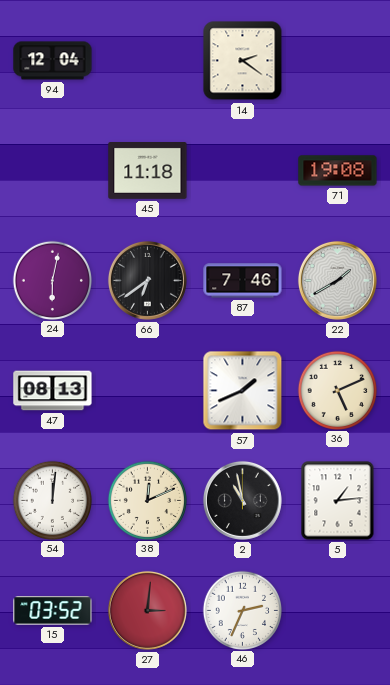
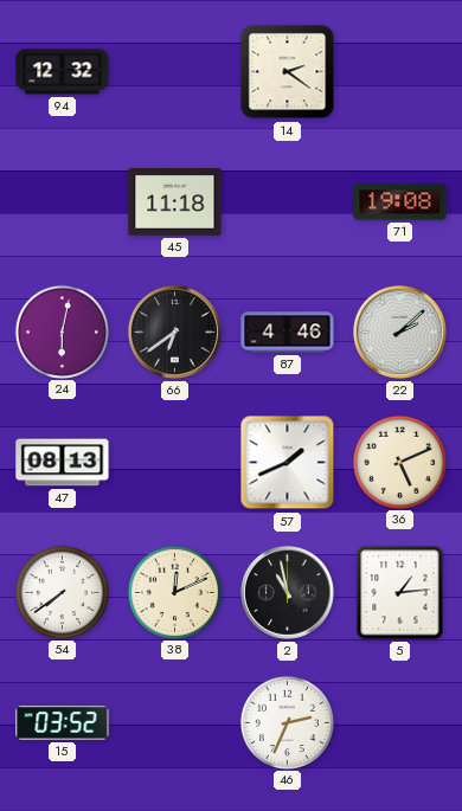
94: 12:04 -> 12:32 (63, 72)
87: 7:46 -> 4:46 (288, 333)
22: 1:40 -> 2:08 (399, 332)
54: 12:01 -> 7:39 (62, 592)
27: 3:01 -> none (147, 610)
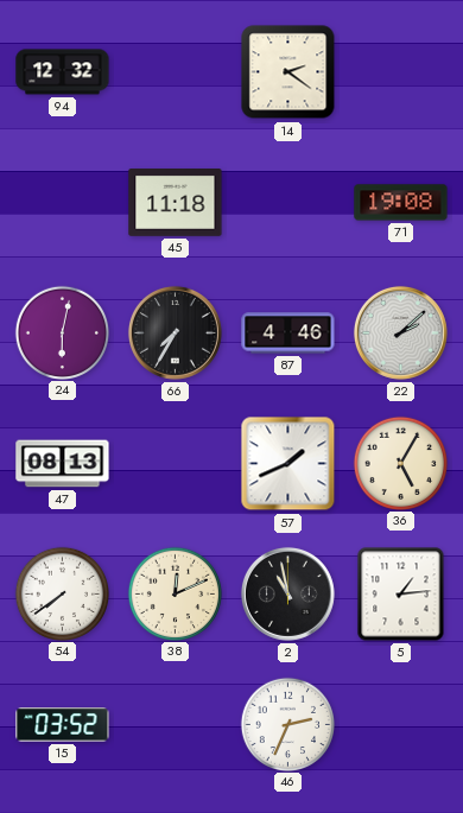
66: 6:39 -> 7:35 (175, 332)
36: 5:11 -> 5:05 (400, 463)
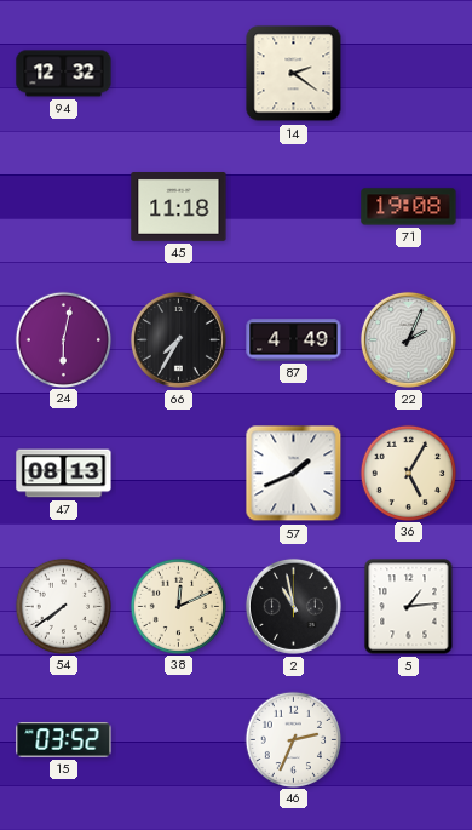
87: 4:46 -> 4:49 (294, 340)
22: 2:08 -> 2:04 (408, 339)
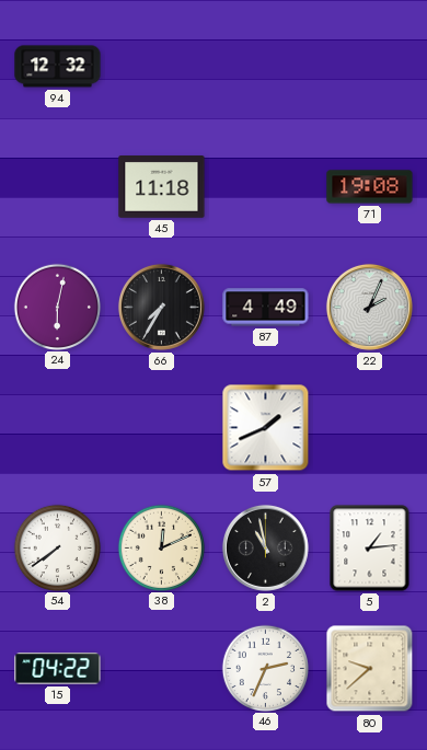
14: 2:21 -> none (294, 74)
47: 08:13 -> none (64, 474)
36: 5:05 -> none (408, 473)
15: 03:52 -> 04:22 (58, 669)
80: none -> 9:38 (370, 669)
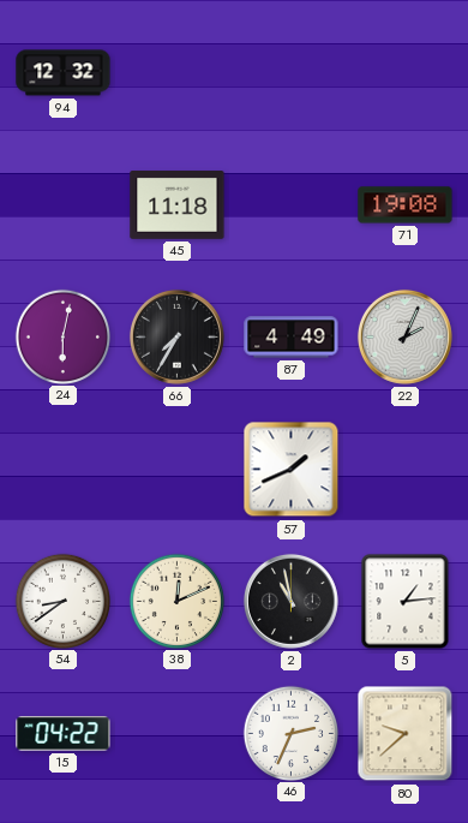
54: 7:39 -> 8:39 (62, 601)
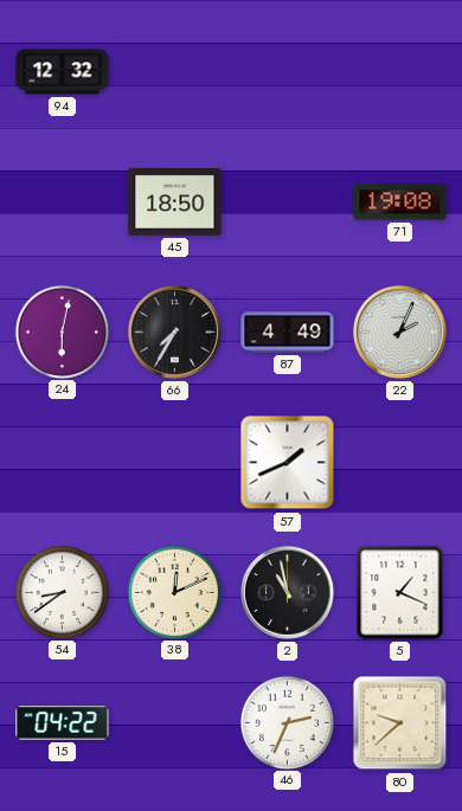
45: 11:18 -> 18:50 (175, 202)
5: 1:14 -> 1:19 (400, 593)
